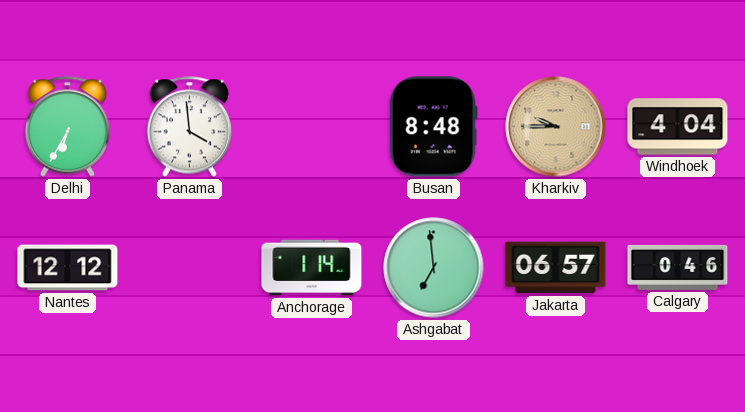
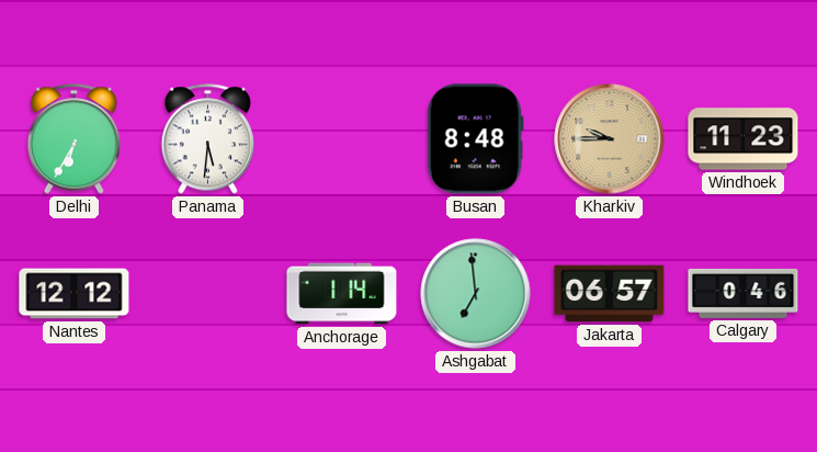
Panama: 3:59 -> 5:31 (207, 139)
Windhoek: 4:04 -> 11:23 (744, 139)
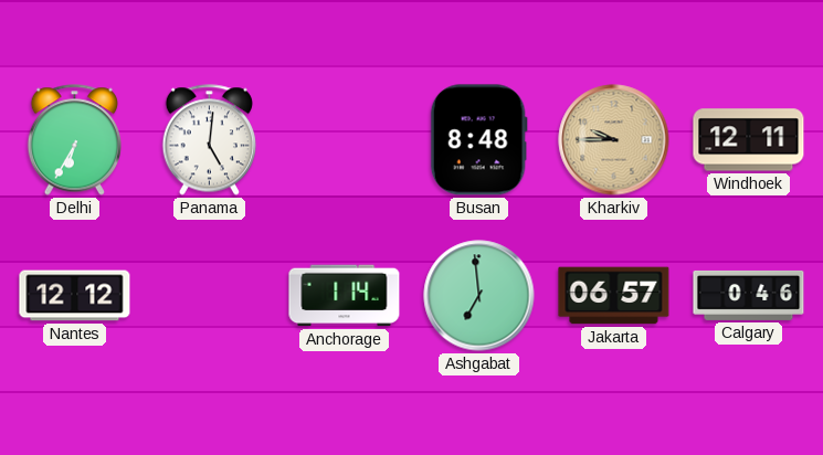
Panama: 5:31 -> 5:01 (209, 140)
Windhoek: 11:23 -> 12:11 (749, 140)
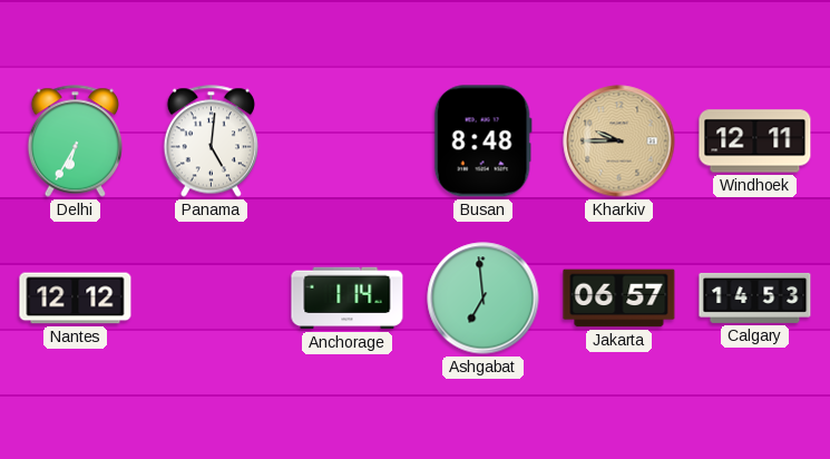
Calgary: 0:46 -> 14:53 (755, 297)
